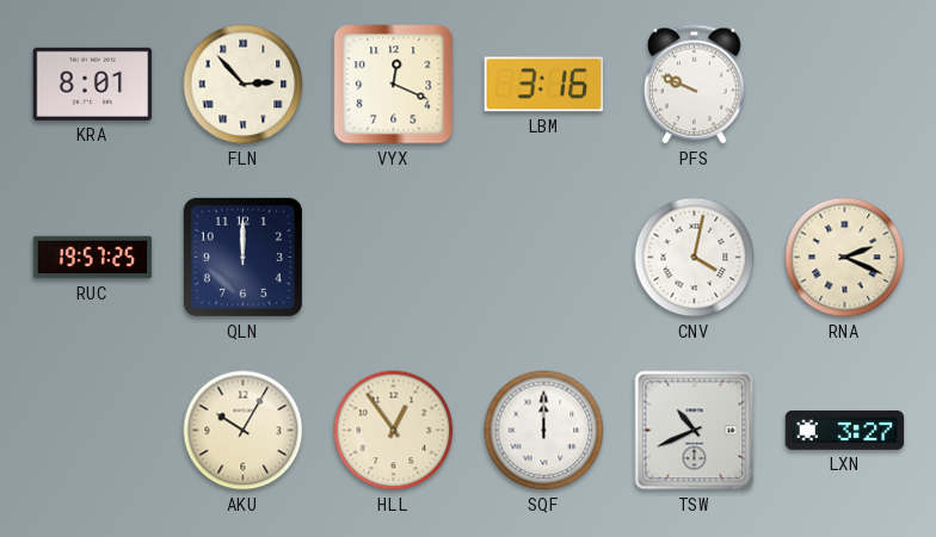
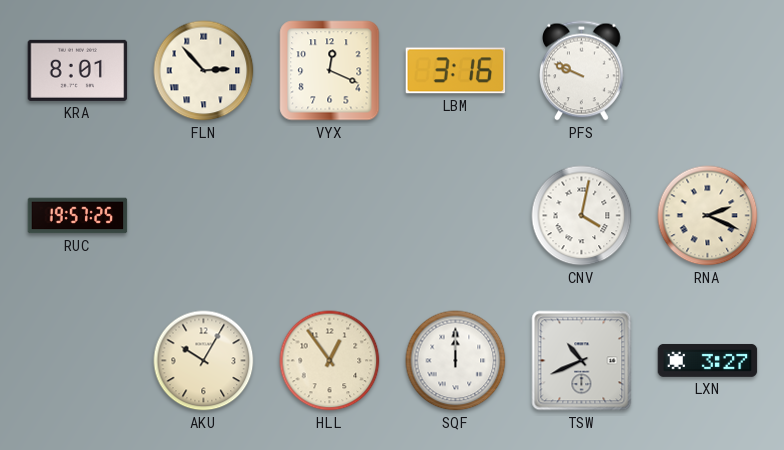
QLN: 12:00 -> none (242, 257)
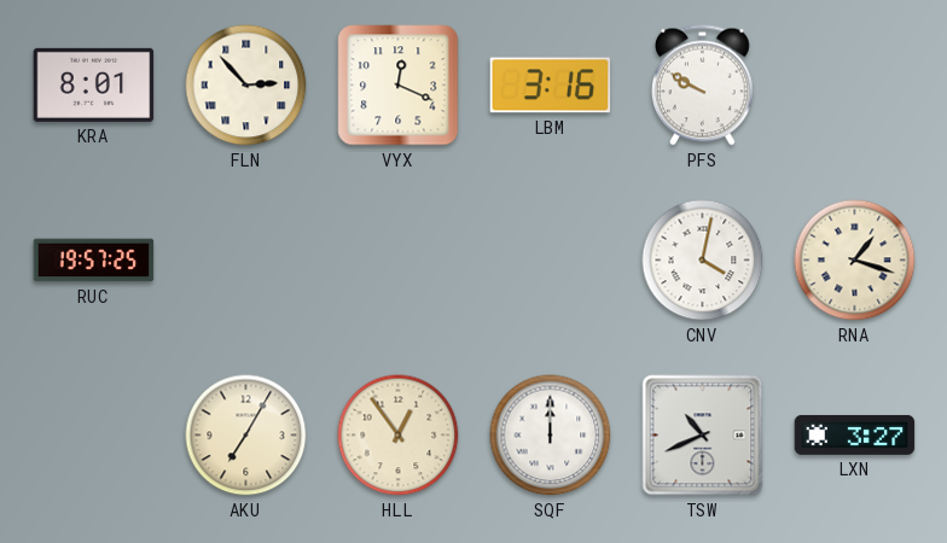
PFS: 9:49 -> 9:50 (703, 86)
RNA: 2:19 -> 1:18 (855, 261)
AKU: 10:05 -> 7:05 (246, 436)
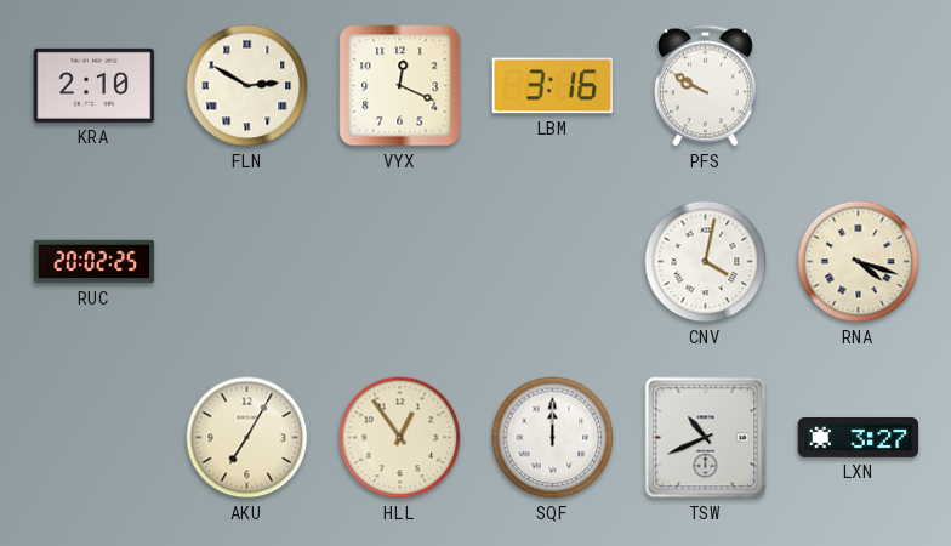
KRA: 8:01 -> 2:10 (95, 85)
FLN: 2:53 -> 2:50 (247, 86)
RUC: 19:57 -> 20:02 (95, 262)
RNA: 1:18 -> 4:18 (859, 262)
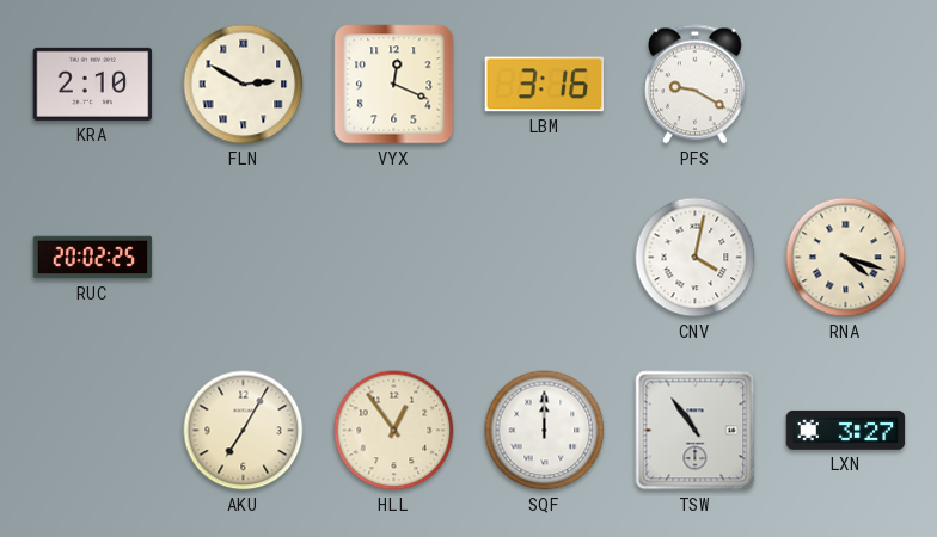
PFS: 9:50 -> 9:20 (696, 85)
TSW: 10:41 -> 10:54 (696, 431)
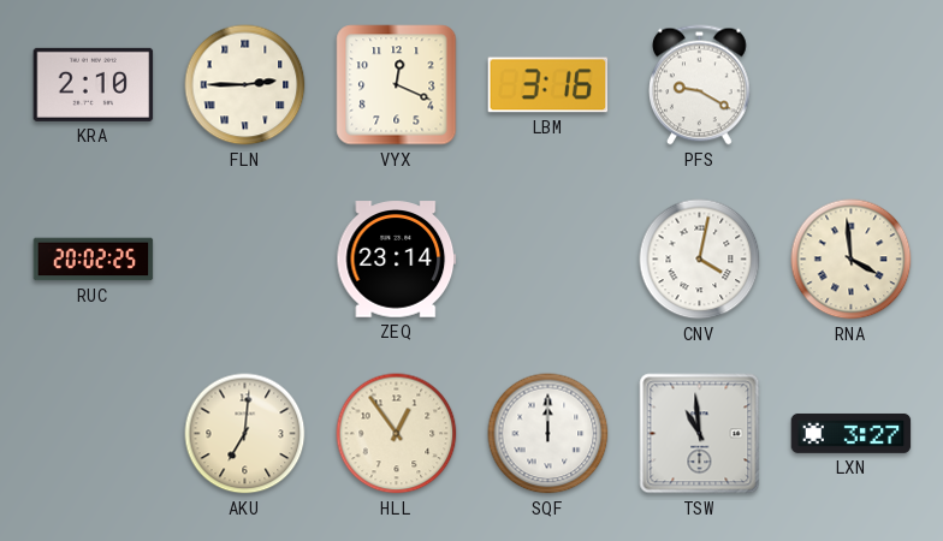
FLN: 2:50 -> 2:45 (245, 85)
ZEQ: none -> 23:14 (397, 260)
RNA: 4:18 -> 3:59 (852, 260)
AKU: 7:05 -> 7:01 (245, 434)
TSW: 10:54 -> 10:59 (700, 434)
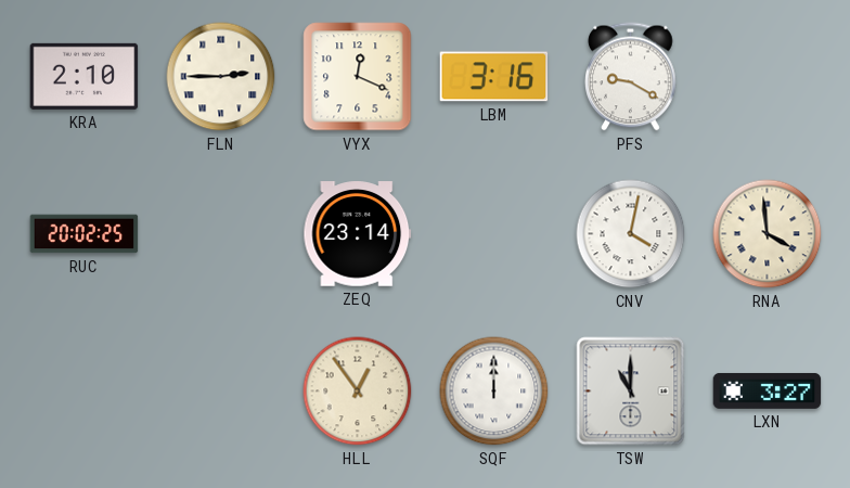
AKU: 7:01 -> none (245, 434)
TSW: 10:59 -> 11:00 (631, 391)
